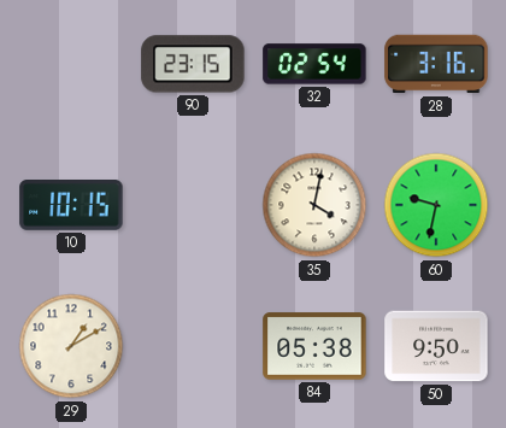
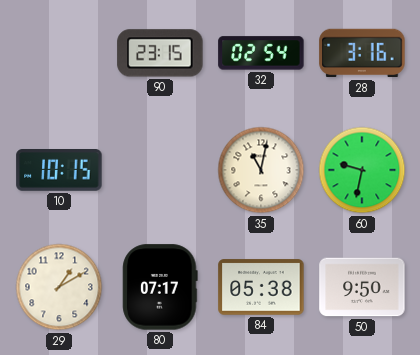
35: 4:02 -> 11:02 (261, 170)
80: none -> 07:17 (160, 287)
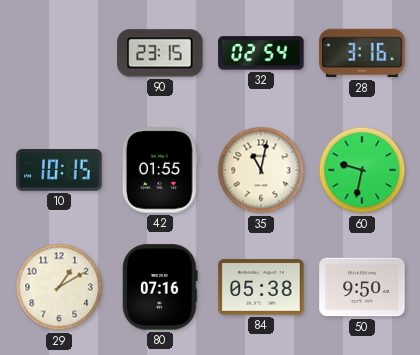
42: none -> 01:55 (160, 170)
80: 07:17 -> 07:16 (160, 287)
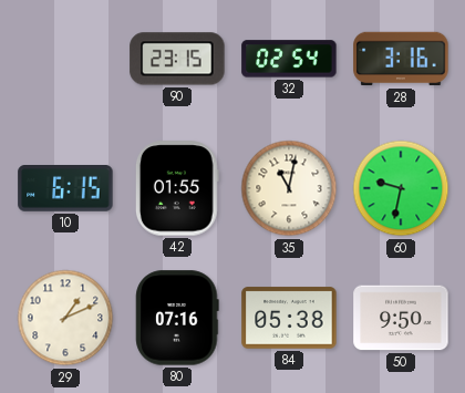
10: 10:15 -> 6:15 (65, 189)
29: 1:10 -> 1:11 (65, 318)
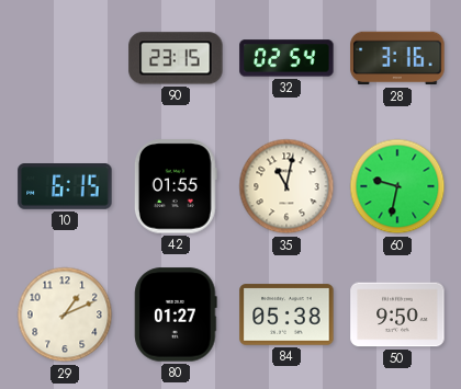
80: 07:16 -> 01:27 (176, 314)
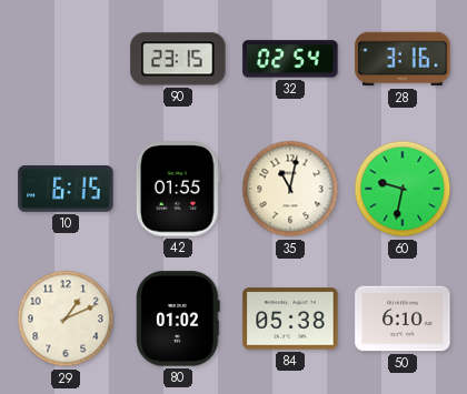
80: 01:27 -> 01:02 (178, 319)
50: 9:50 -> 6:10 (403, 319)
